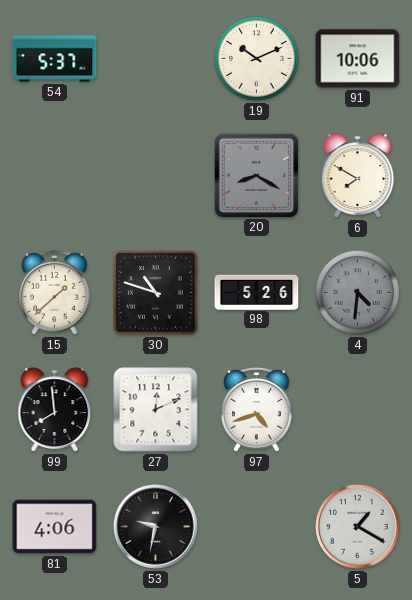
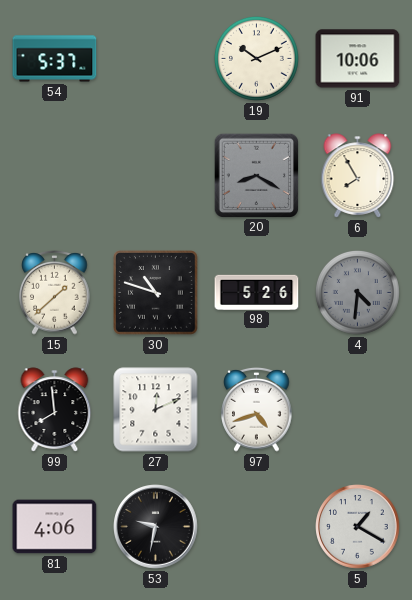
6: 7:50 -> 7:55 (358, 176)
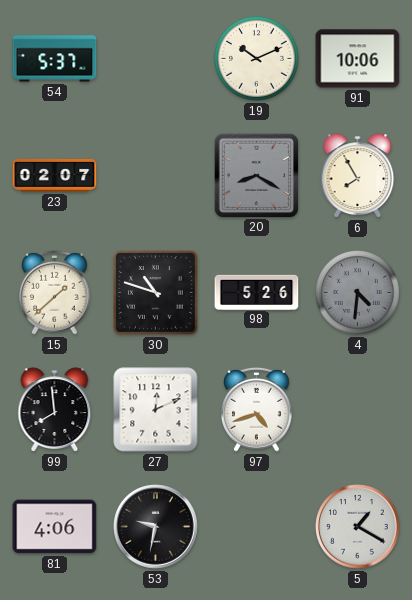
23: none -> 02:07 (55, 176)
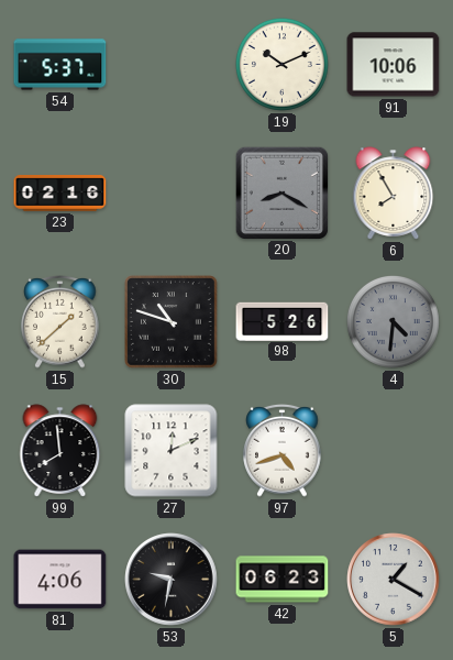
23: 02:07 -> 02:16 (60, 194)
42: none -> 06:23 (283, 580)
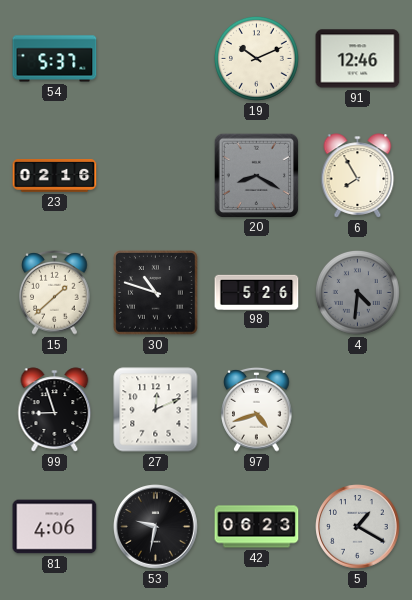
91: 10:06 -> 12:46 (358, 59)
99: 7:59 -> 8:57 (55, 410)
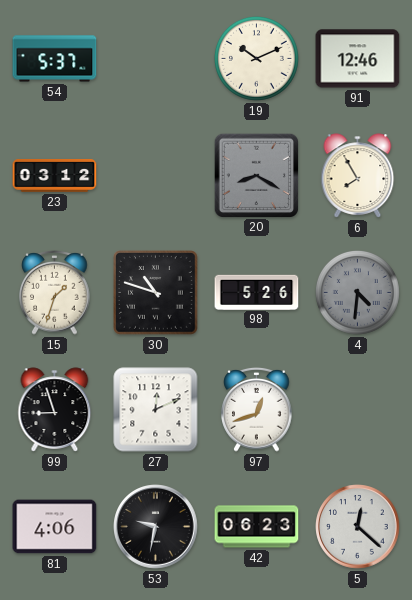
23: 02:16 -> 03:12 (55, 176)
15: 1:38 -> 1:33 (55, 293)
97: 4:42 -> 12:42 (257, 410)
5: 1:20 -> 12:22 (358, 527)
